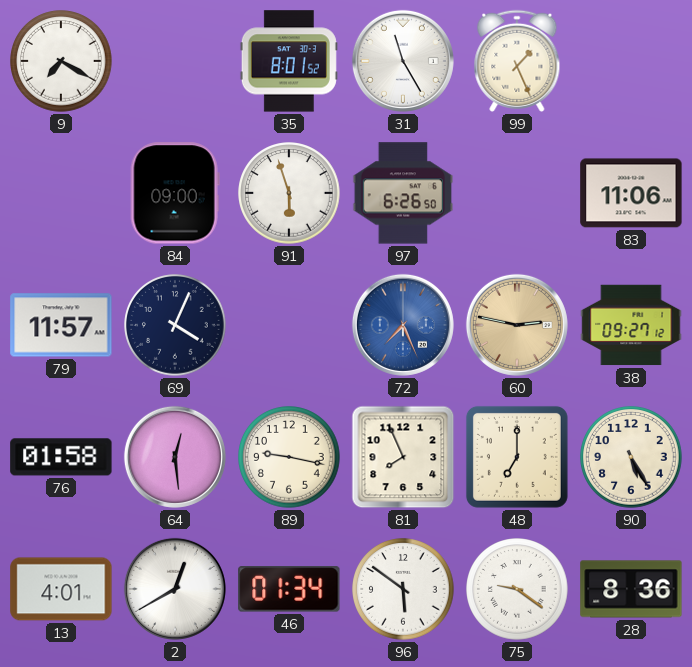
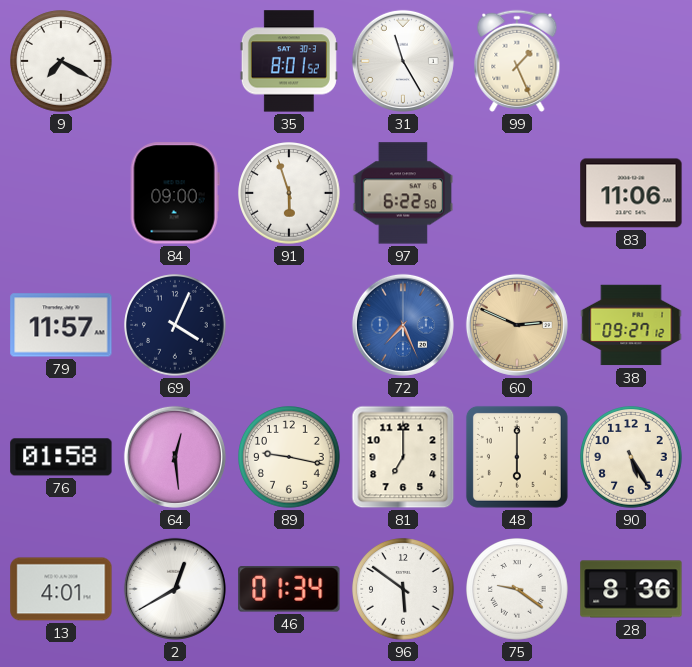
97: 6:26 -> 6:22 (403, 193)
60: 2:47 -> 2:49 (517, 325)
81: 7:56 -> 7:00 (403, 457)
48: 7:00 -> 6:00 (517, 457)
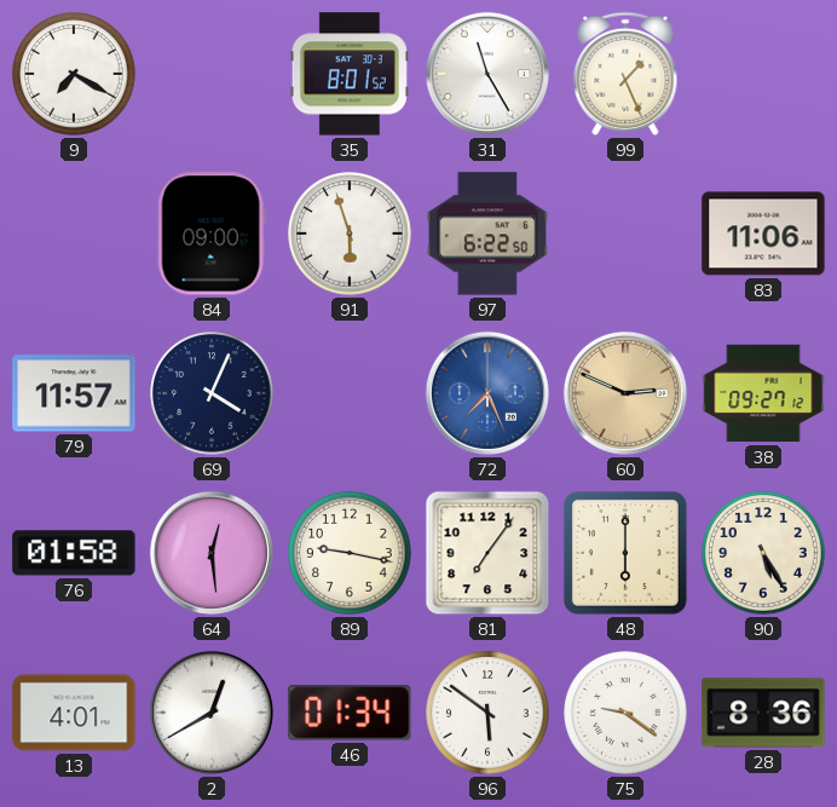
81: 7:00 -> 7:06 (487, 553)
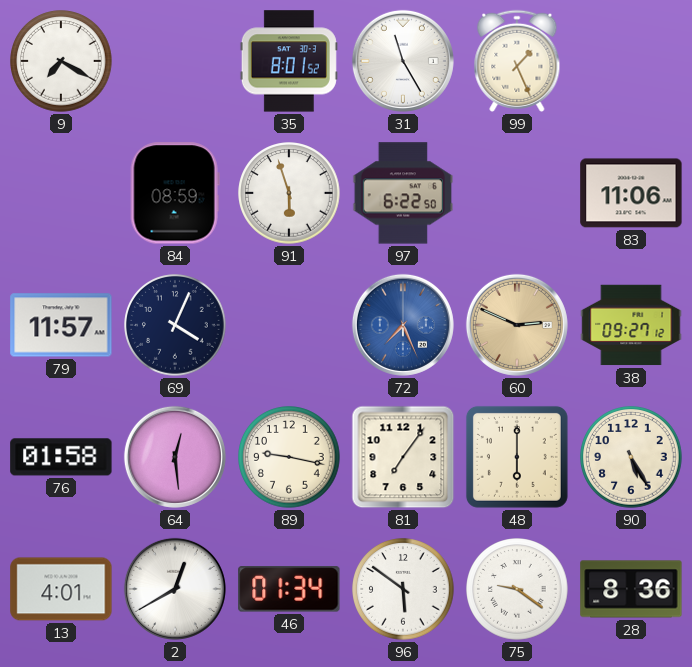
84: 09:00 -> 08:59 (175, 193)
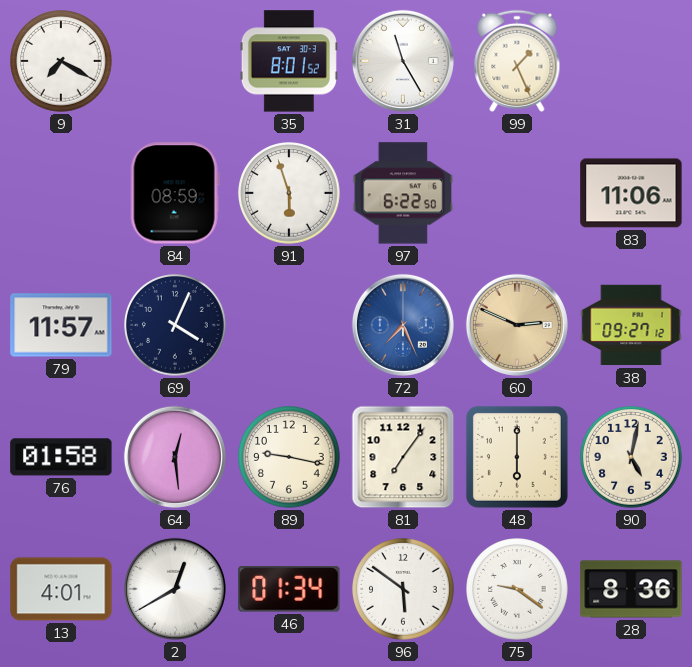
90: 5:25 -> 5:02 (631, 457)
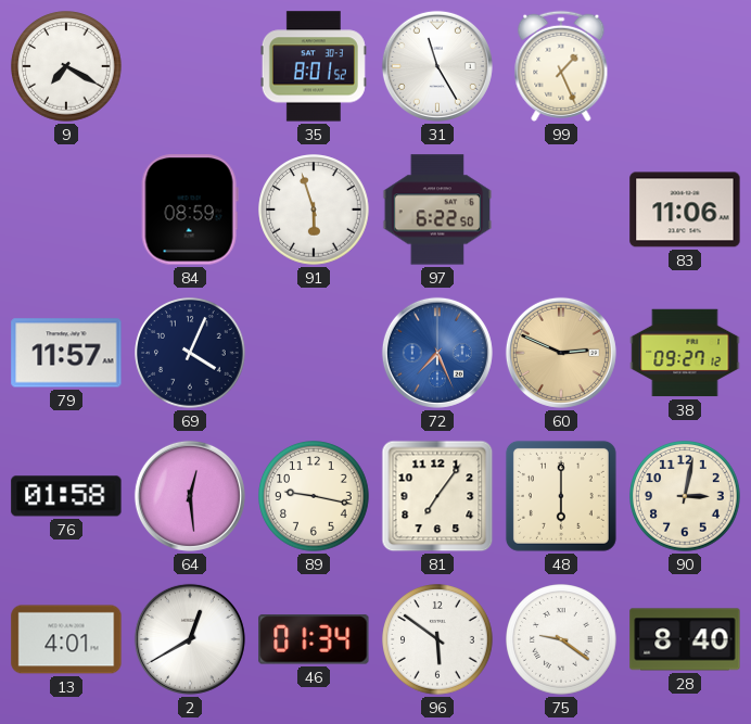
90: 5:02 -> 3:02 (685, 496)
28: 8:36 -> 8:40 (685, 639)
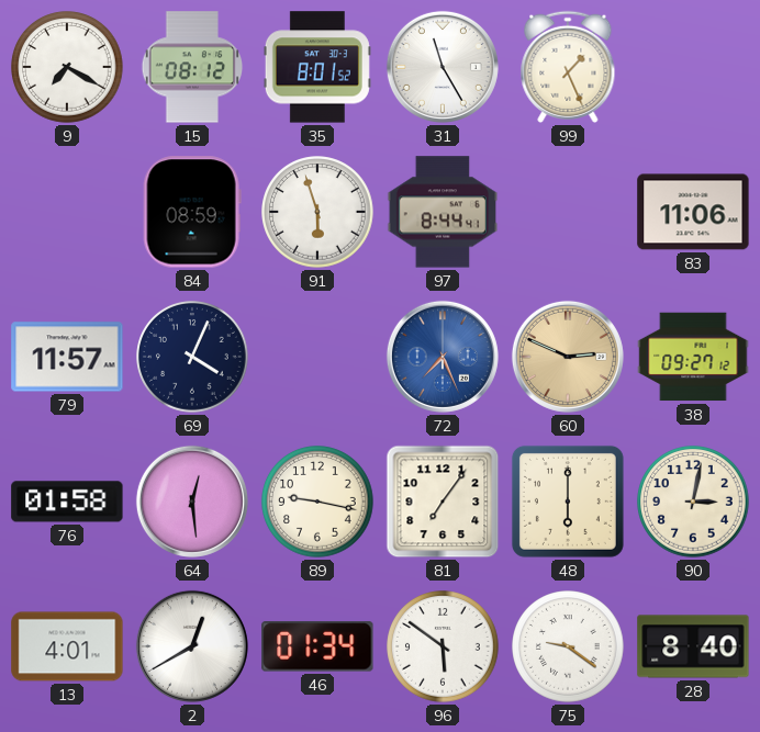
15: none -> 08:12 (192, 67)
97: 6:22 -> 8:44 (443, 212)
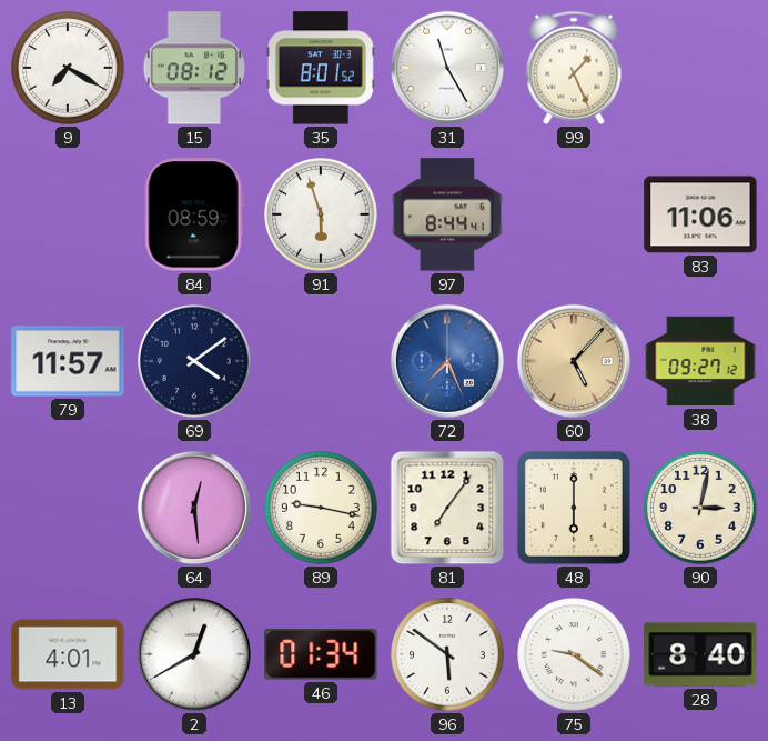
69: 4:04 -> 4:09 (194, 361)
60: 2:49 -> 5:07 (574, 361)
76: 01:58 -> none (67, 502)
